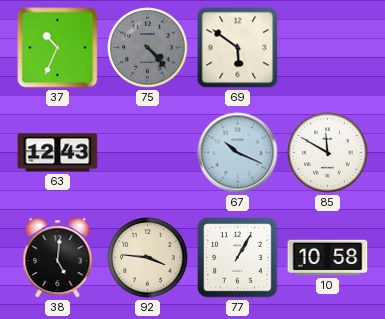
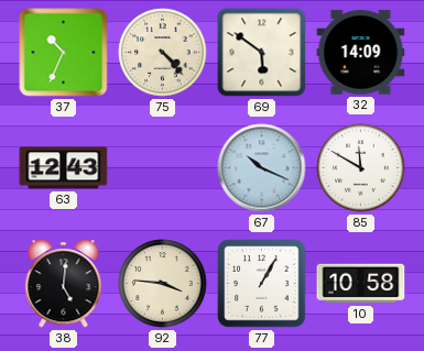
75 dial: grey -> cream (163, 53)
32: none -> 14:09 (361, 53)
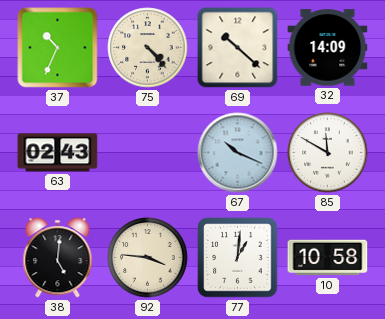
69: 5:51 -> 10:22 (238, 48)
63: 12:43 -> 02:43 (58, 153)
77: 1:05 -> 1:01 (238, 258)
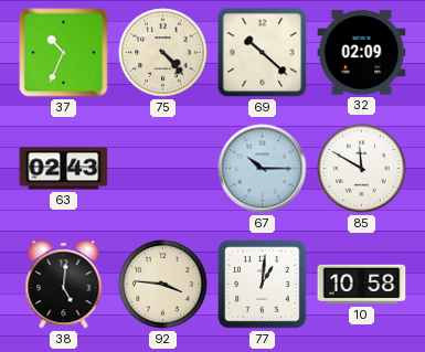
32: 14:09 -> 02:09 (362, 53)
67: 10:19 -> 10:15 (263, 169)
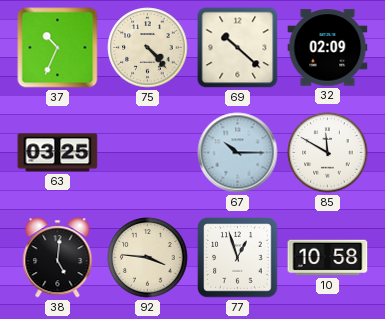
63: 02:43 -> 03:25 (58, 153)
77: 1:01 -> 12:57 (238, 258)
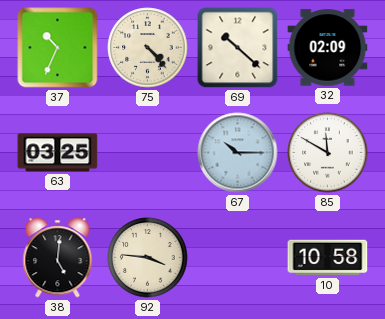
77: 12:57 -> none (238, 258)
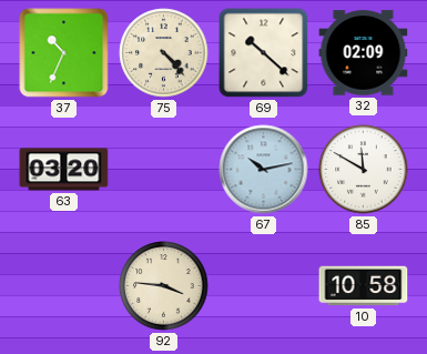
63: 03:25 -> 03:20 (64, 170)
67: 10:15 -> 10:13 (264, 170)
38: 5:01 -> none (58, 258)
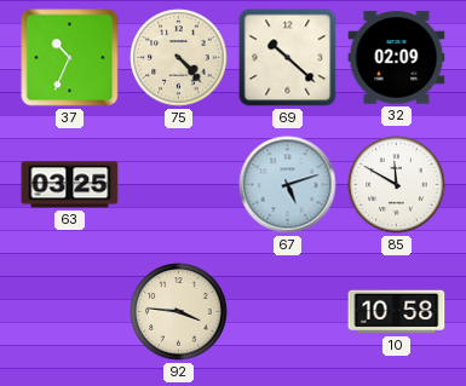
63: 03:20 -> 03:25 (70, 185)
67: 10:13 -> 5:12 (288, 185)
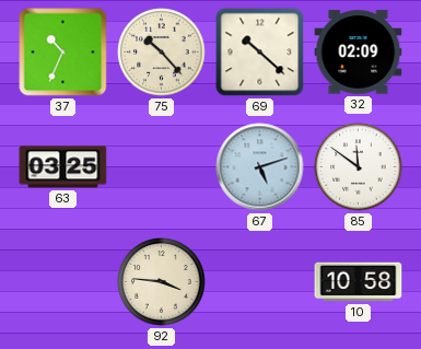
75: 4:23 -> 10:23 (162, 53)
85: 11:50 -> 11:51 (359, 167)
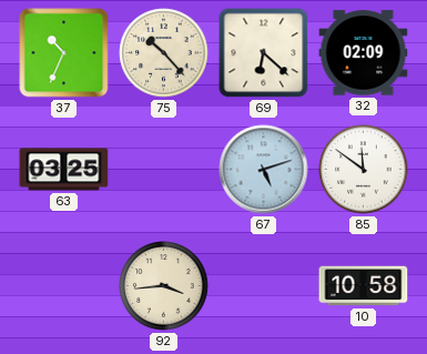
69: 10:22 -> 6:22 (264, 53)
92: 3:46 -> 3:44 (164, 286)
